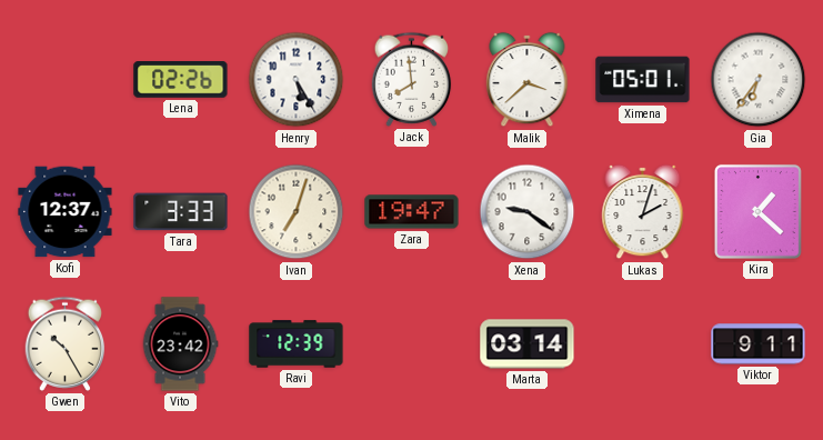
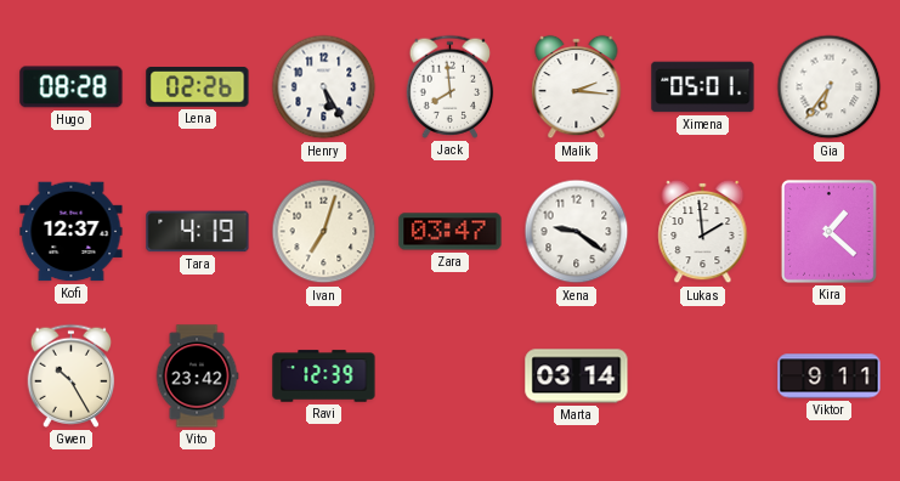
Hugo: none -> 08:28 (72, 87)
Malik: 3:38 -> 2:16 (577, 87)
Tara: 3:33 -> 4:19 (198, 232)
Zara: 19:47 -> 03:47 (451, 232)
Lukas: 2:03 -> 1:59 (703, 232)
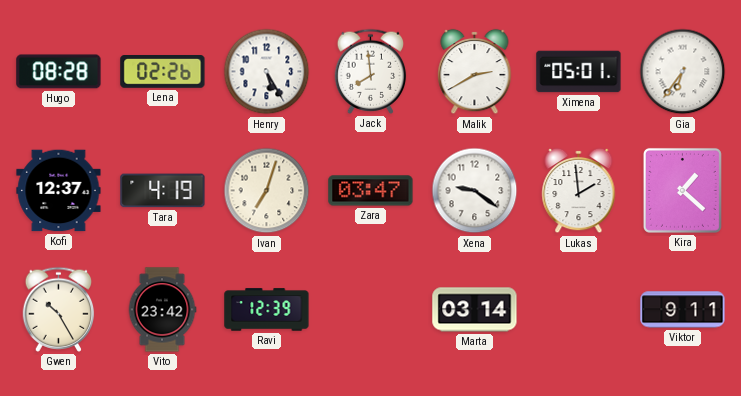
Malik: 2:16 -> 2:40 (475, 72)
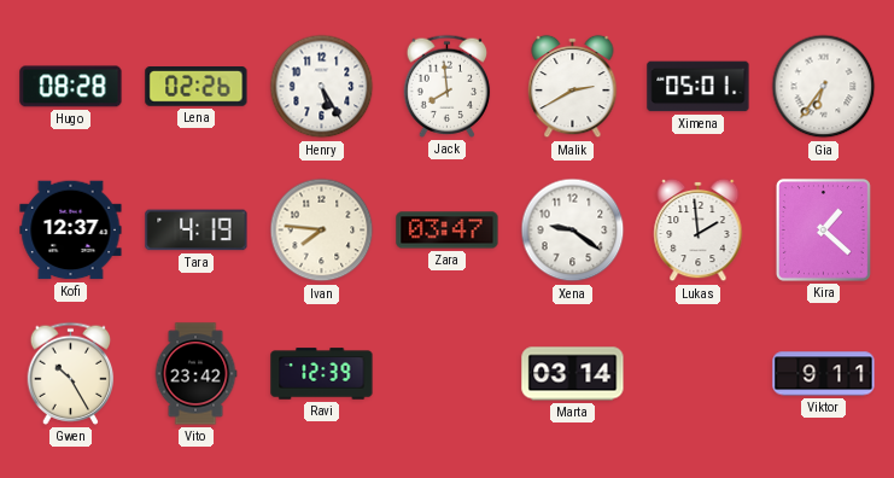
Ivan: 7:03 -> 7:46 (322, 231)
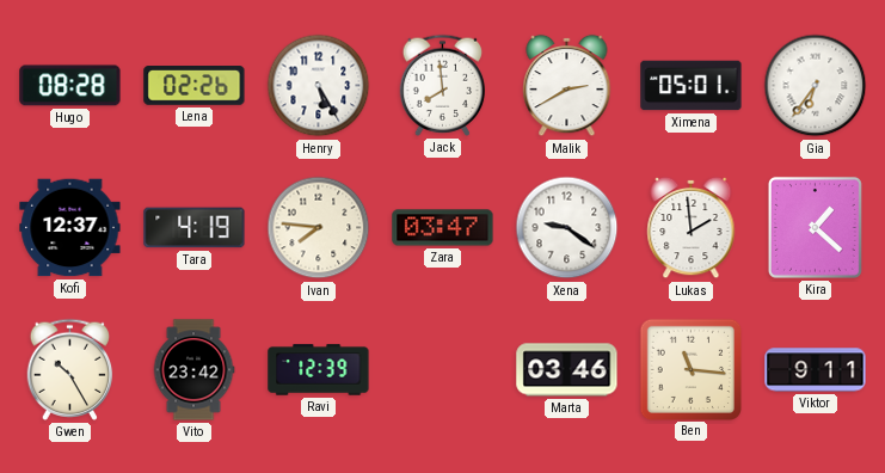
Marta: 03:14 -> 03:46 (567, 370)
Ben: none -> 11:16 (690, 369)
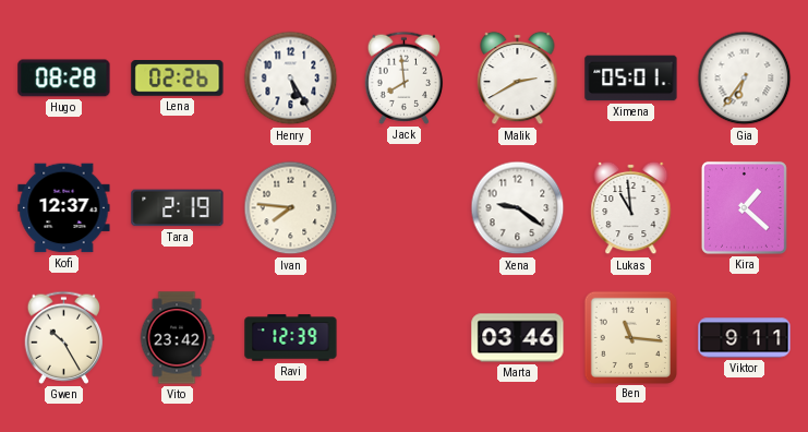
Tara: 4:19 -> 2:19 (178, 208)
Zara: 03:47 -> none (443, 228)
Lukas: 1:59 -> 10:59 (631, 208)
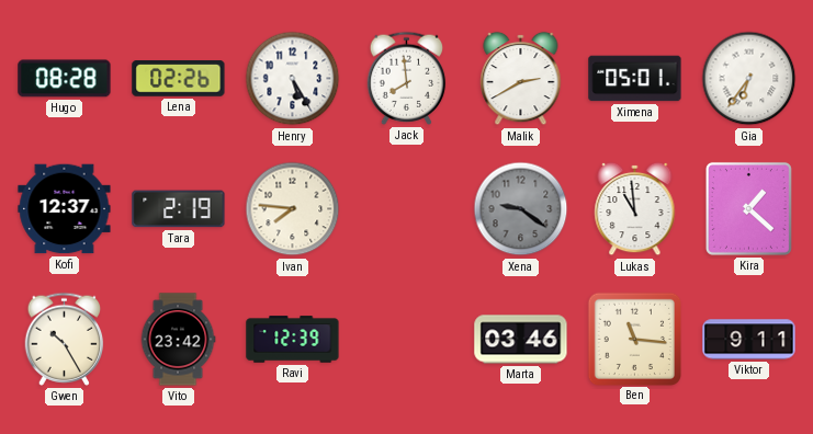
Xena dial: white -> grey (521, 209)
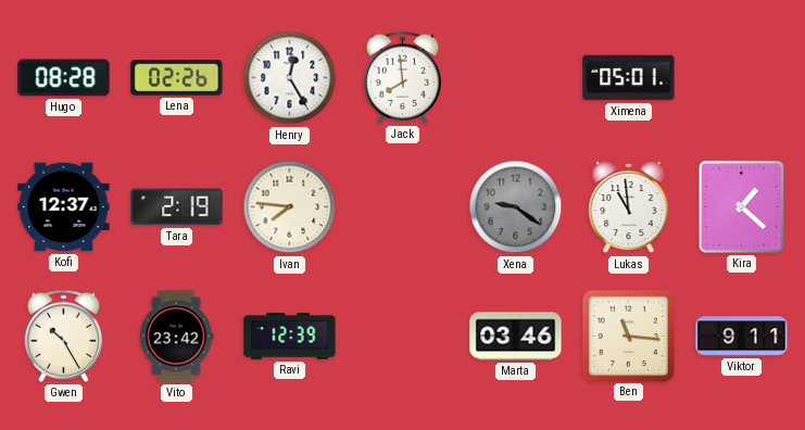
Henry: 5:25 -> 12:25 (290, 78)
Malik: 2:40 -> none (521, 79)
Gia: 6:36 -> none (749, 79)
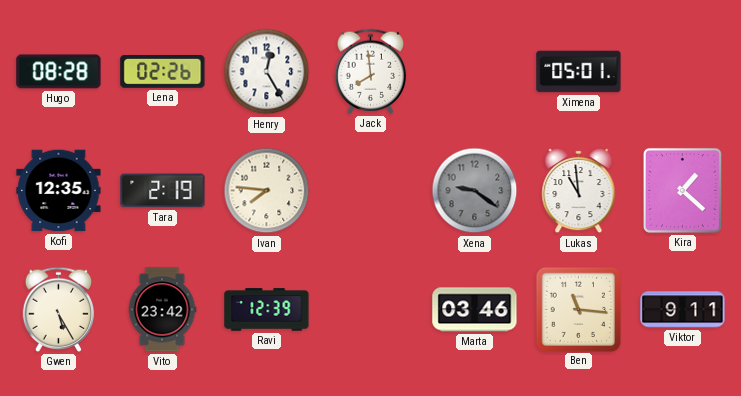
Kofi: 12:37 -> 12:35 (59, 191)
Gwen: 10:25 -> 5:25 (59, 309)
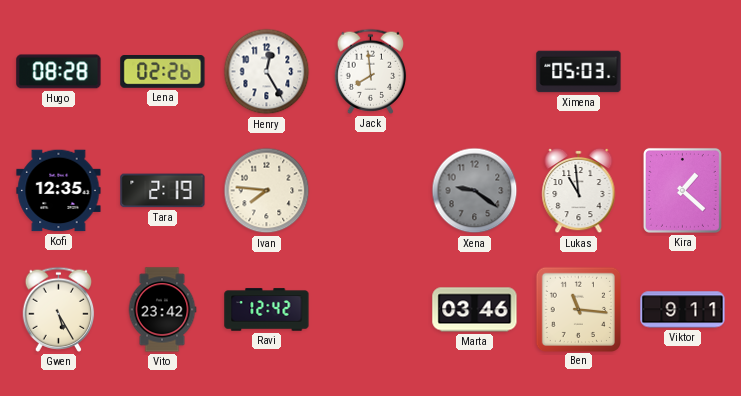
Ximena: 05:01 -> 05:03 (579, 72)
Ravi: 12:39 -> 12:42 (267, 310)
